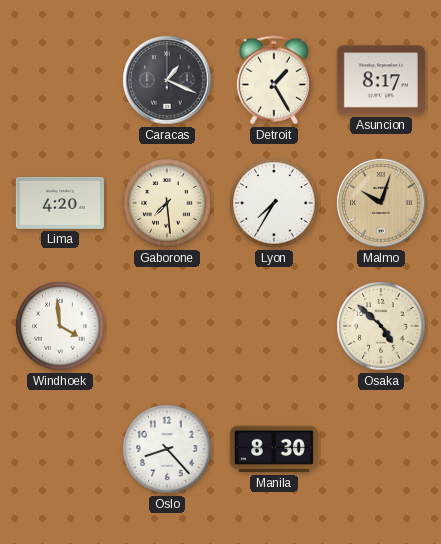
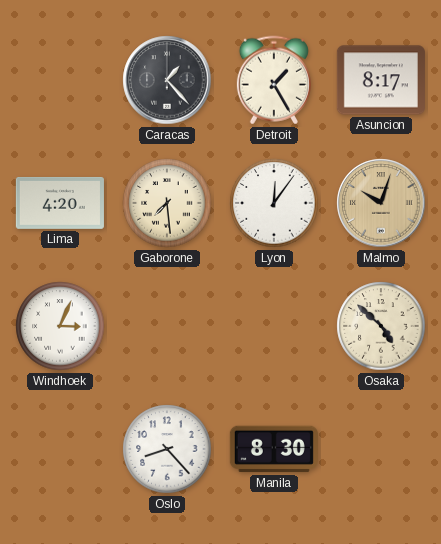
Caracas: 1:19 -> 1:23 (167, 80)
Lyon: 7:35 -> 12:06 (274, 203)
Windhoek: 3:59 -> 3:04 (60, 326)
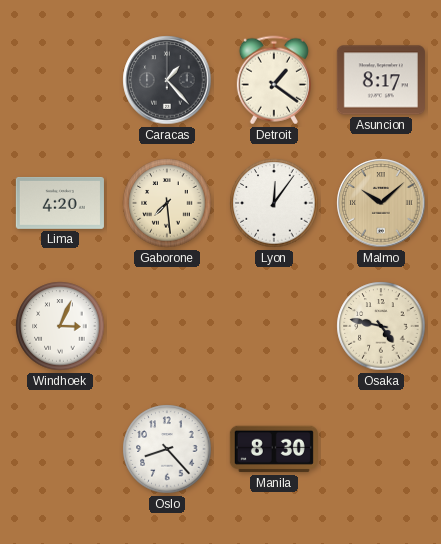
Detroit: 1:25 -> 1:21 (274, 80)
Malmo: 10:03 -> 10:08 (381, 203)
Osaka: 4:52 -> 4:47 (381, 326)
